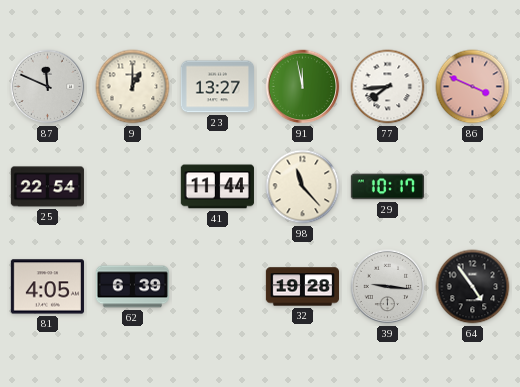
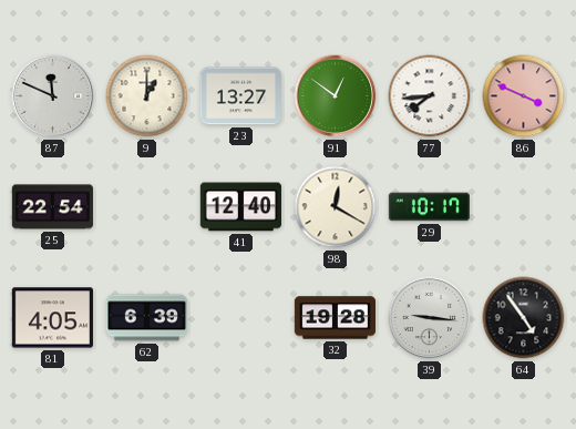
91: 11:58 -> 12:51 (336, 96)
41: 11:44 -> 12:40 (240, 207)
98: 11:23 -> 12:20 (336, 207)
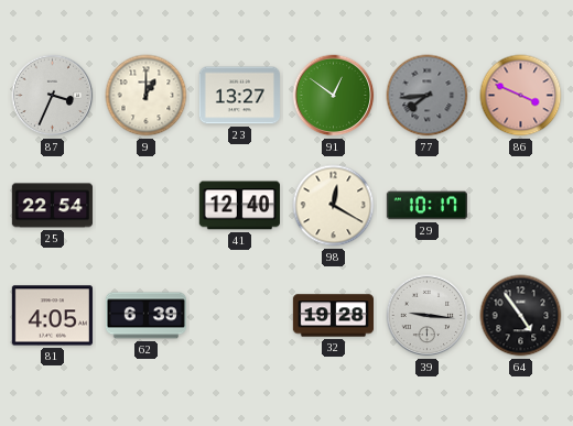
87: 11:49 -> 3:34 (53, 96)
77 dial: white -> grey (428, 96)
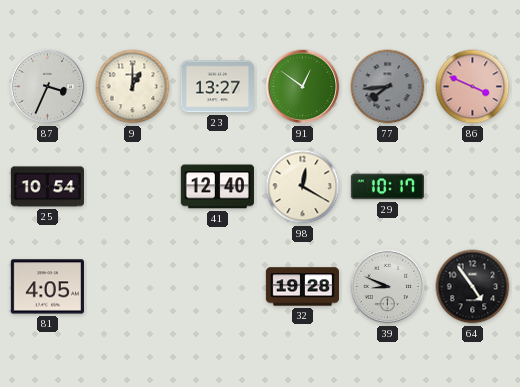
25: 22:54 -> 10:54 (47, 187)
62: 6:39 -> none (145, 316)
39: 9:16 -> 8:49 (388, 287)
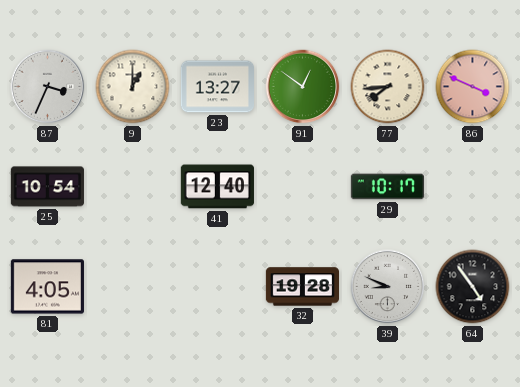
77 dial: grey -> cream (388, 87)
98: 12:20 -> none (303, 187)
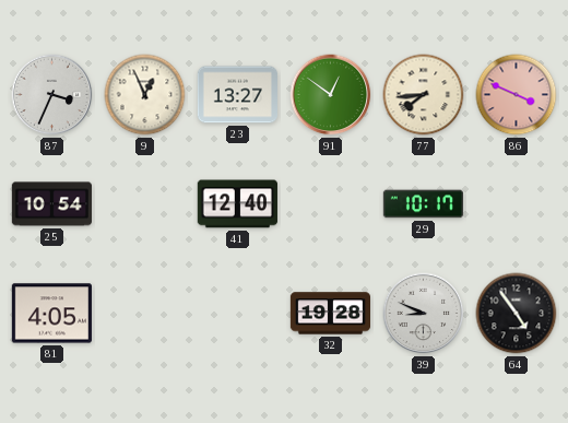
9: 1:00 -> 12:56 (145, 95)
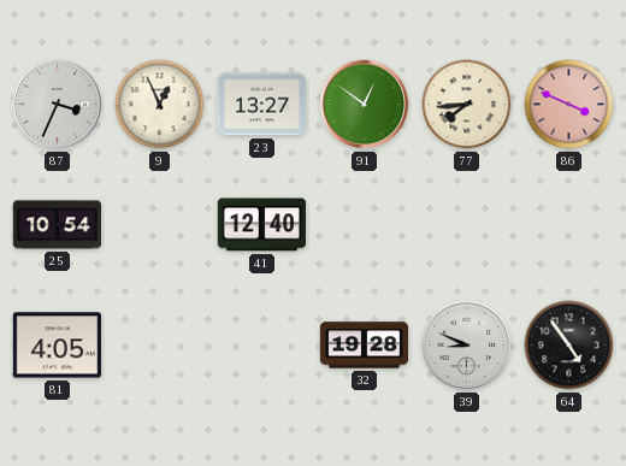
29: 10:17 -> none (423, 204)
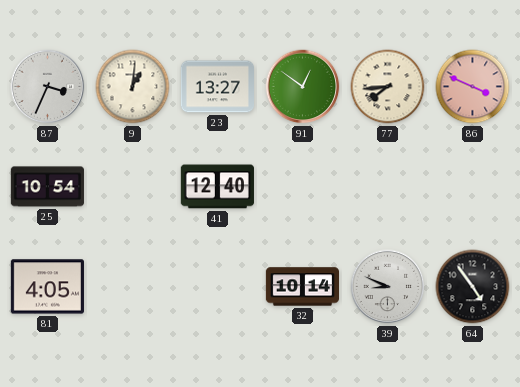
9: 12:56 -> 1:01 (133, 87)
32: 19:28 -> 10:14 (302, 287)
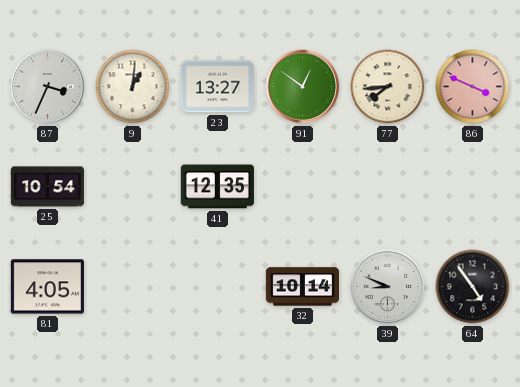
41: 12:40 -> 12:35 (217, 187)
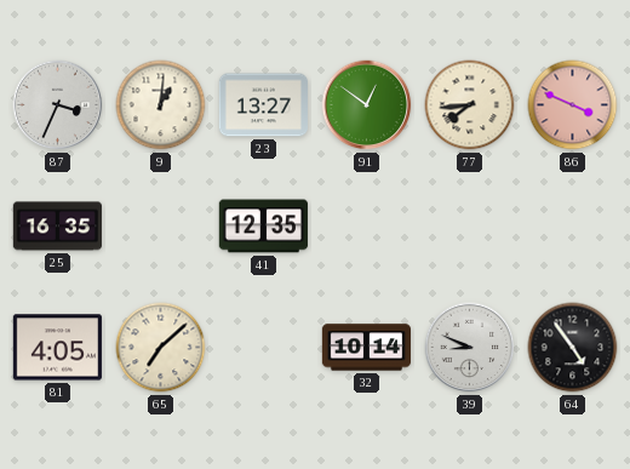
25: 10:54 -> 16:35 (57, 227)
65: none -> 7:08 (161, 348)
